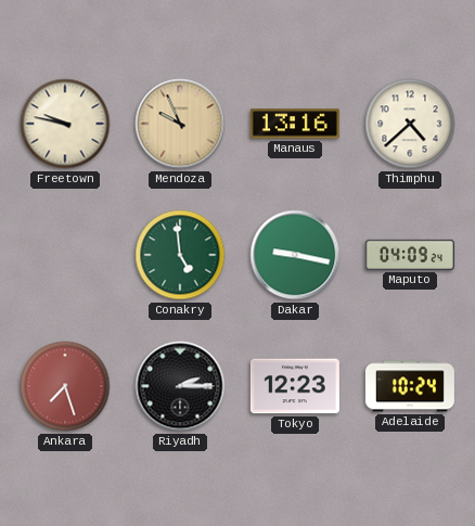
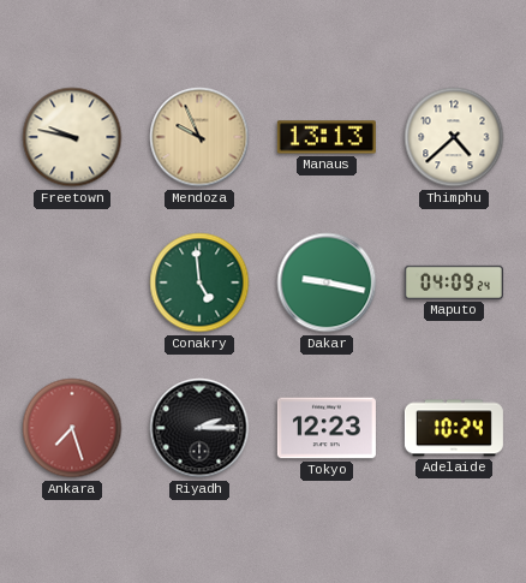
Manaus: 13:16 -> 13:13 (327, 137)
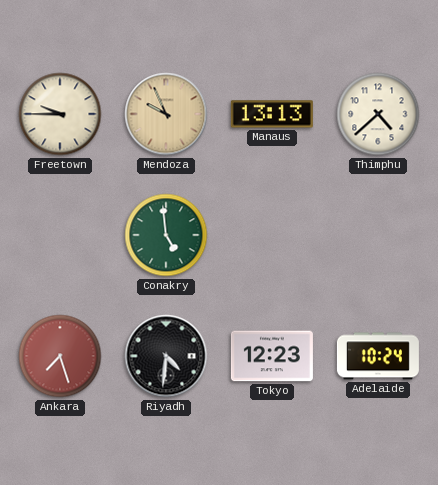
Freetown: 9:47 -> 9:45 (60, 114)
Dakar: 9:17 -> none (327, 282)
Maputo: 04:09 -> none (454, 282)
Riyadh: 2:15 -> 4:31 (166, 356)
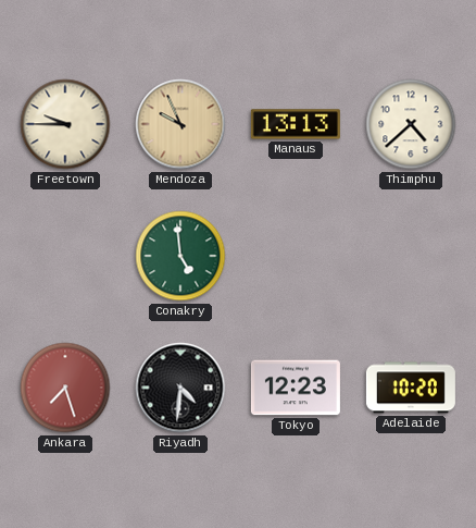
Adelaide: 10:24 -> 10:20 (411, 388)
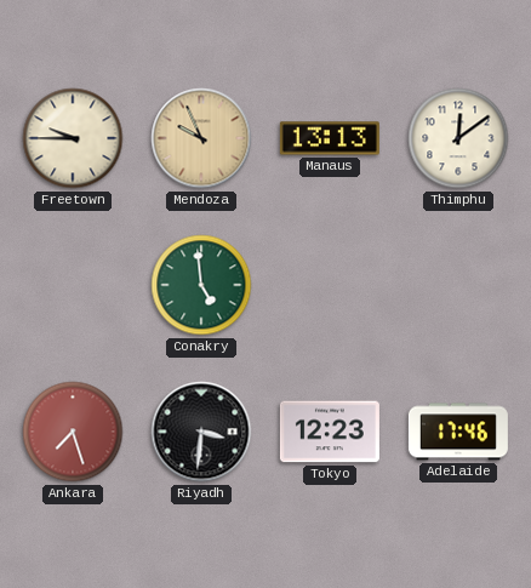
Thimphu: 4:38 -> 12:09 (458, 138)
Riyadh: 4:31 -> 3:31 (201, 432)
Adelaide: 10:20 -> 17:46 (458, 432)
